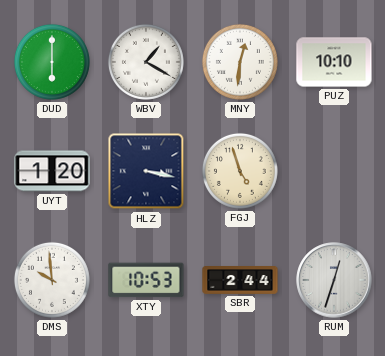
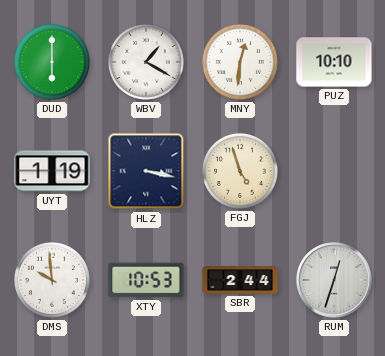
UYT: 1:20 -> 1:19 (52, 171)
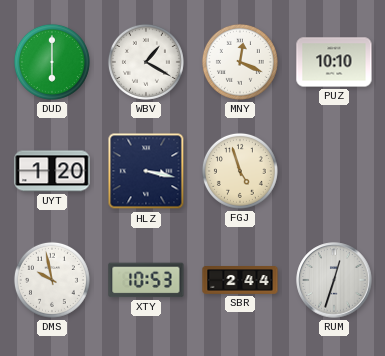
MNY: 12:31 -> 12:19 (240, 62)
UYT: 1:19 -> 1:20 (52, 171)
DMS: 9:59 -> 9:58 (52, 280)
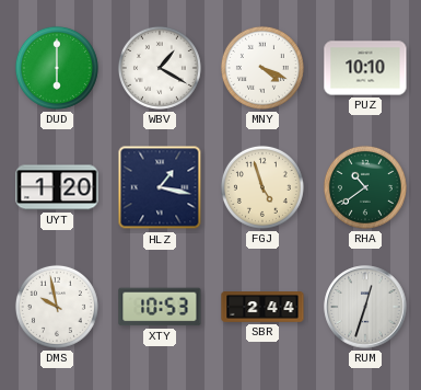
MNY: 12:19 -> 4:19 (262, 68)
HLZ: 3:17 -> 1:17 (160, 187)
RHA: none -> 10:39 (365, 187)
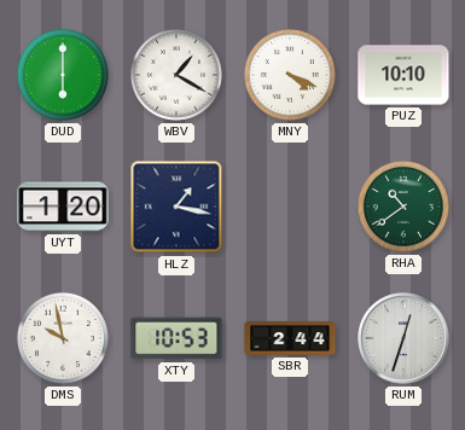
FGJ: 4:57 -> none (262, 187)
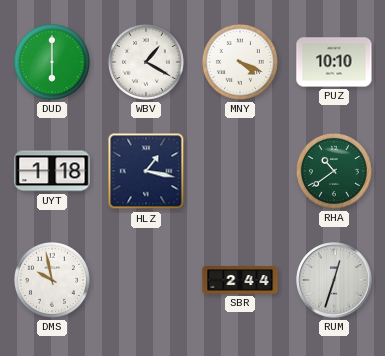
UYT: 1:20 -> 1:18 (52, 171)
XTY: 10:53 -> none (176, 338)
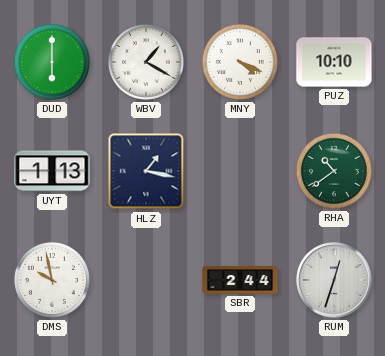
UYT: 1:18 -> 1:13 (52, 171)
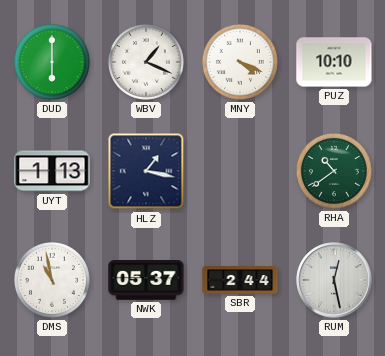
WBV: 1:20 -> 1:19 (146, 62)
DMS: 9:58 -> 10:58 (52, 280)
NWK: none -> 05:37 (146, 281)
RUM: 12:33 -> 12:28 (334, 280)
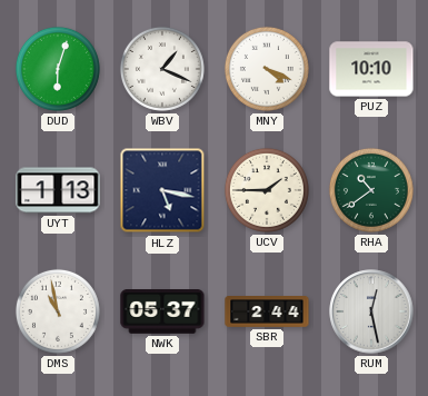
DUD: 6:00 -> 6:03 (58, 69)
HLZ: 1:17 -> 5:17 (162, 190)
UCV: none -> 1:45 (267, 190)
